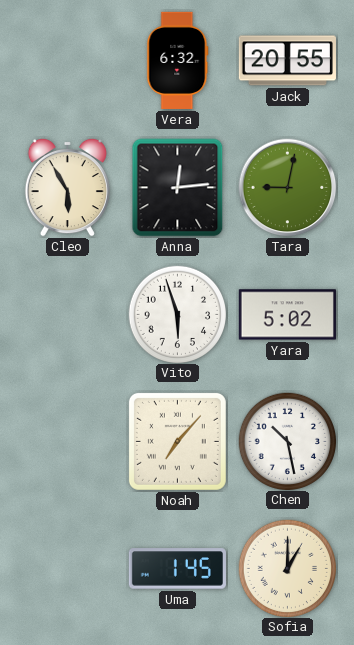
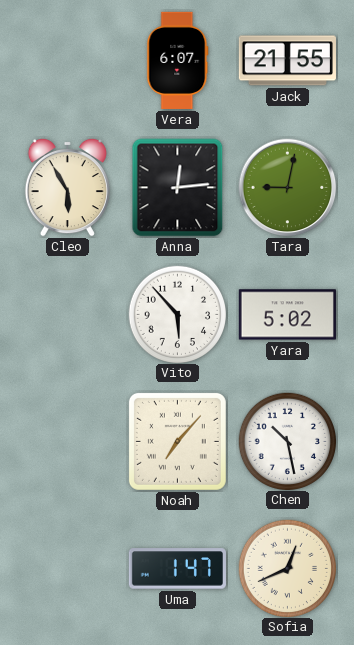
Vera: 6:32 -> 6:07 (178, 60)
Jack: 20:55 -> 21:55 (287, 61)
Vito: 5:57 -> 5:53 (177, 314)
Uma: 1:45 -> 1:47 (177, 569)
Sofia: 1:00 -> 12:41 (287, 568)
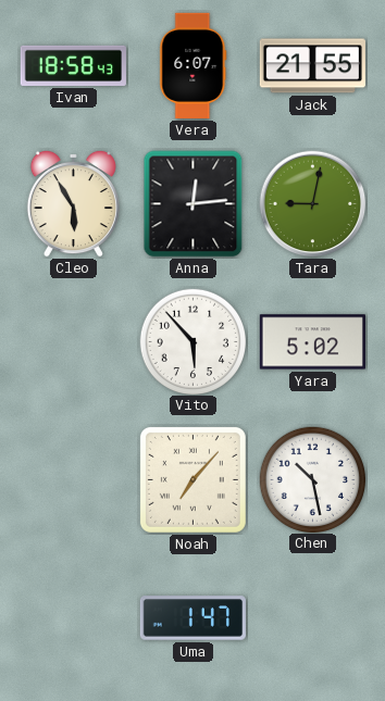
Ivan: none -> 18:58 (73, 65)
Sofia: 12:41 -> none (287, 568)
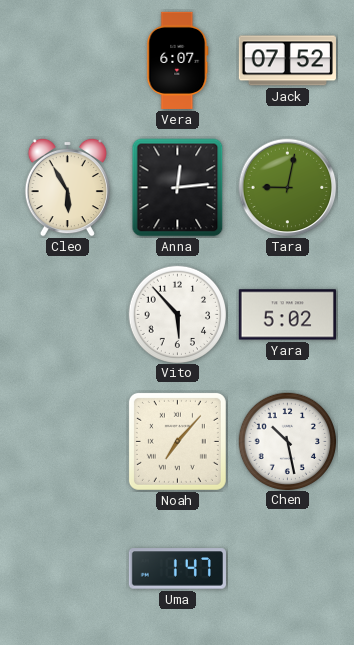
Ivan: 18:58 -> none (73, 65)
Jack: 21:55 -> 07:52 (287, 61)
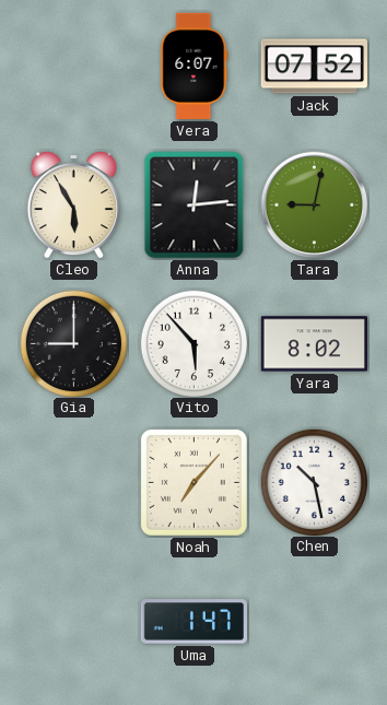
Gia: none -> 9:00 (73, 343)
Yara: 5:02 -> 8:02 (314, 344)
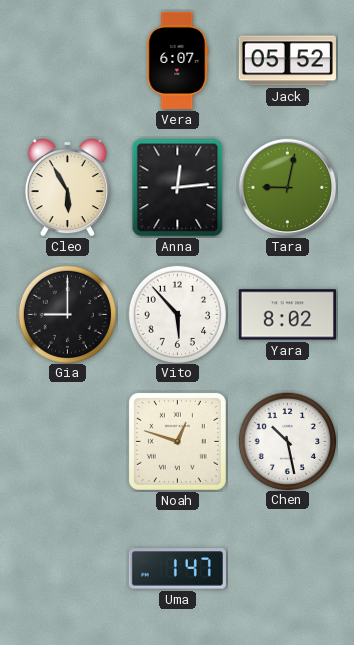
Jack: 07:52 -> 05:52 (287, 61)
Noah: 7:07 -> 12:48 (177, 441)
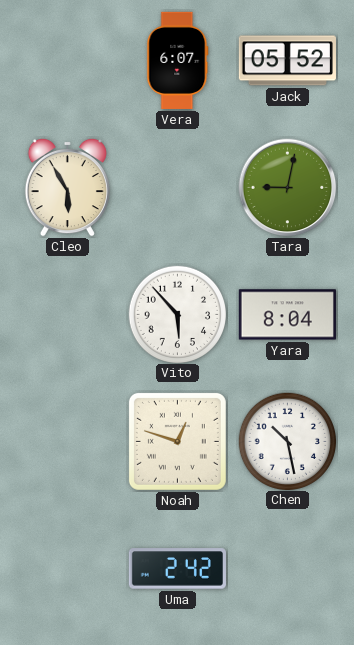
Anna: 12:14 -> none (178, 188)
Gia: 9:00 -> none (67, 314)
Yara: 8:02 -> 8:04 (287, 315)
Uma: 1:47 -> 2:42 (177, 569)
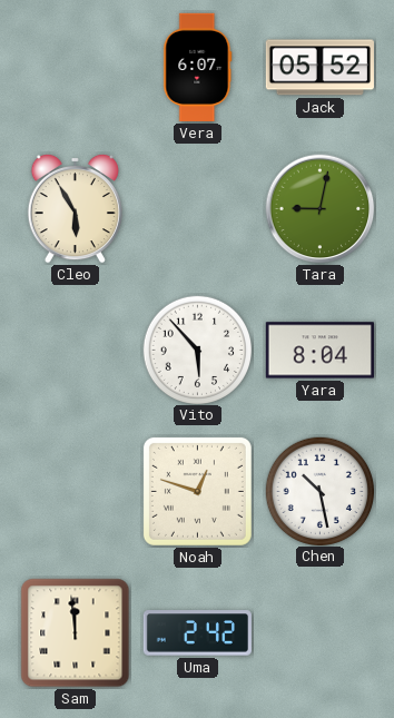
Sam: none -> 11:59 (76, 633)
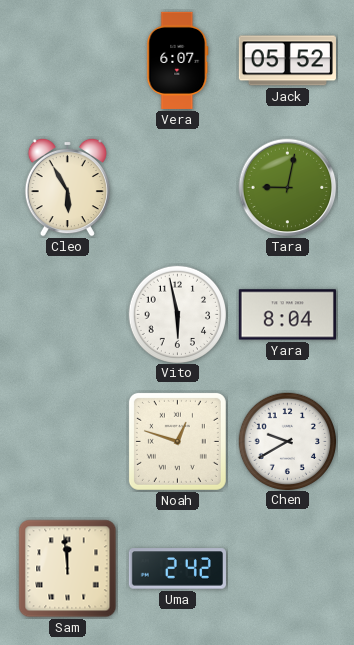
Vito: 5:53 -> 5:58 (177, 314)
Chen: 10:28 -> 9:40 (287, 441)
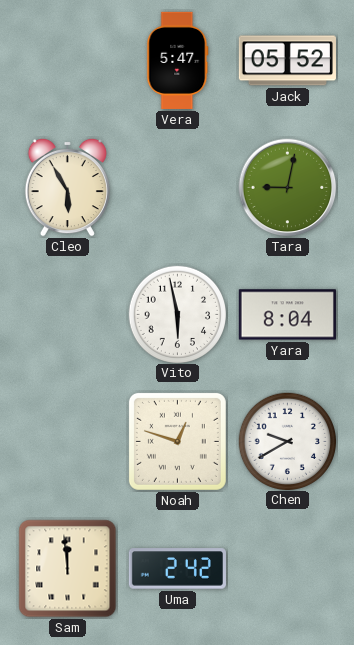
Vera: 6:07 -> 5:47 (178, 60)
